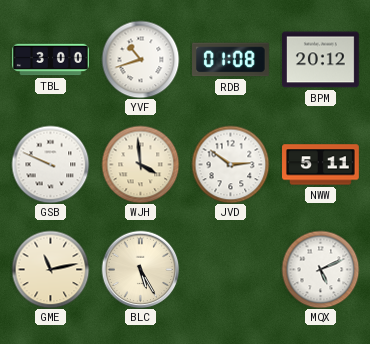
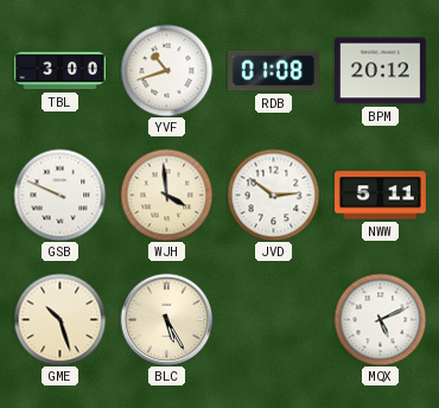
GME: 11:13 -> 10:27 (59, 319)
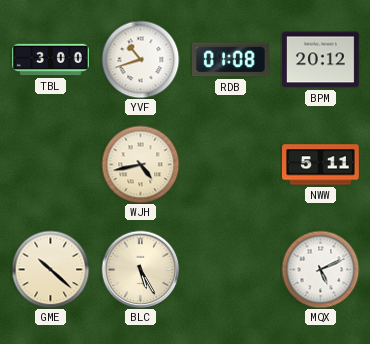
GSB: 9:49 -> none (59, 195)
WJH: 3:59 -> 4:43 (140, 164)
JVD: 2:51 -> none (273, 195)
GME: 10:27 -> 10:22 (50, 269)
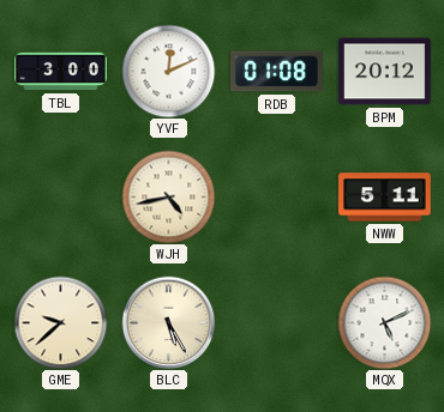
YVF: 10:42 -> 12:11 (168, 71)
GME: 10:22 -> 9:38 (60, 322)
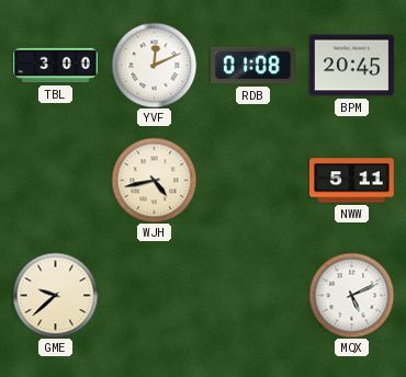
BPM: 20:12 -> 20:45 (352, 66)
BLC: 5:25 -> none (168, 322)
